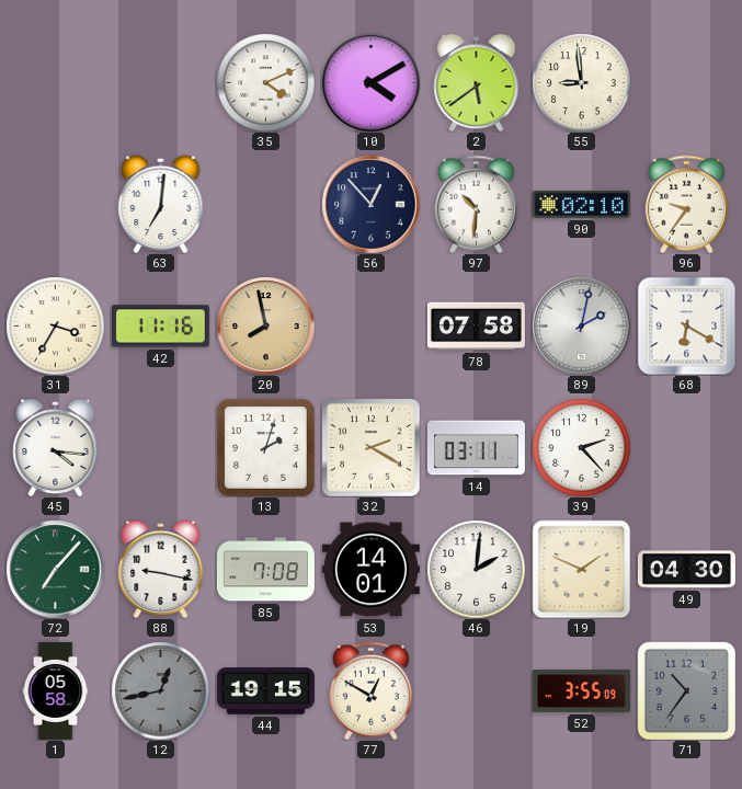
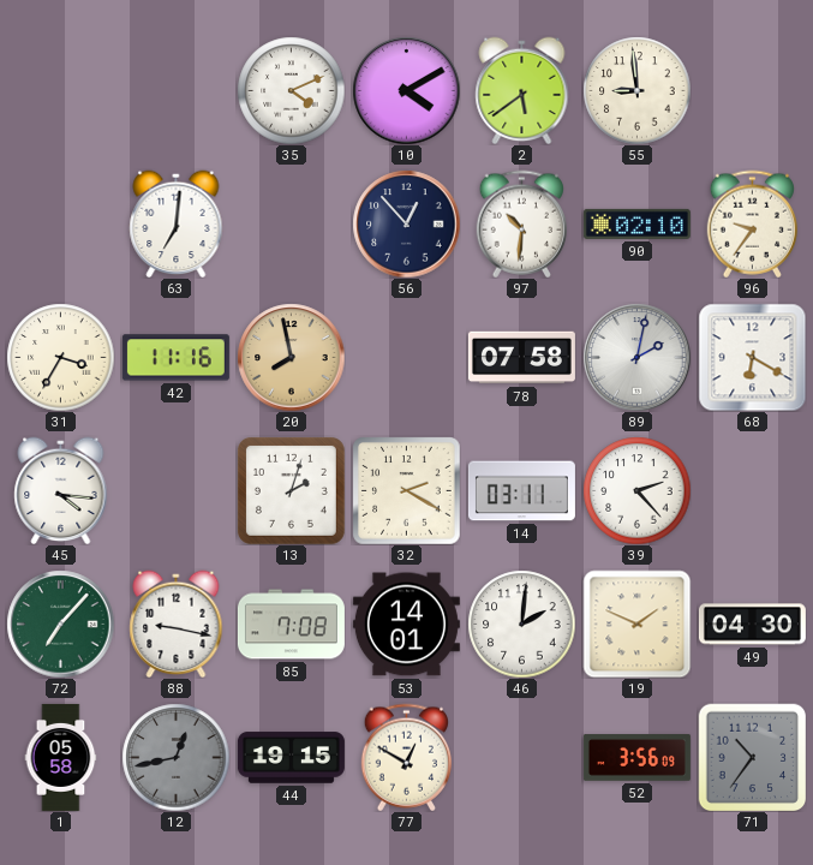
52: 3:55 -> 3:56 (636, 758)
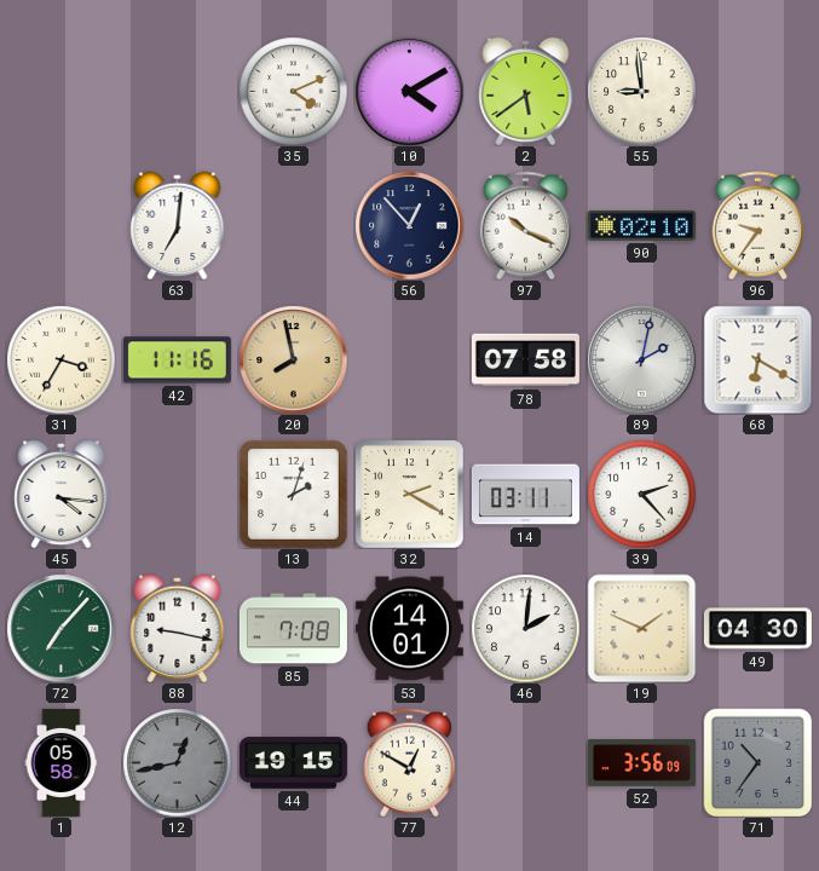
97: 10:31 -> 10:19 (525, 225)
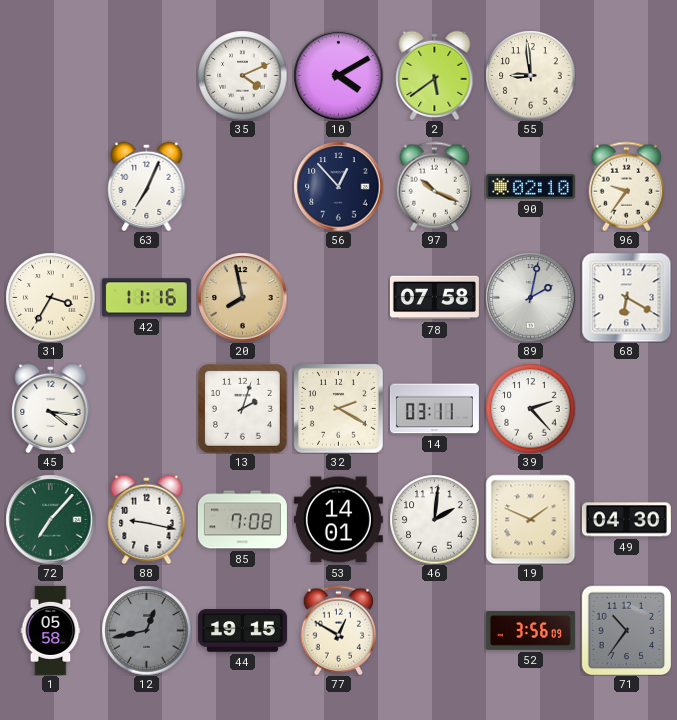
63: 7:01 -> 7:04 (147, 186)
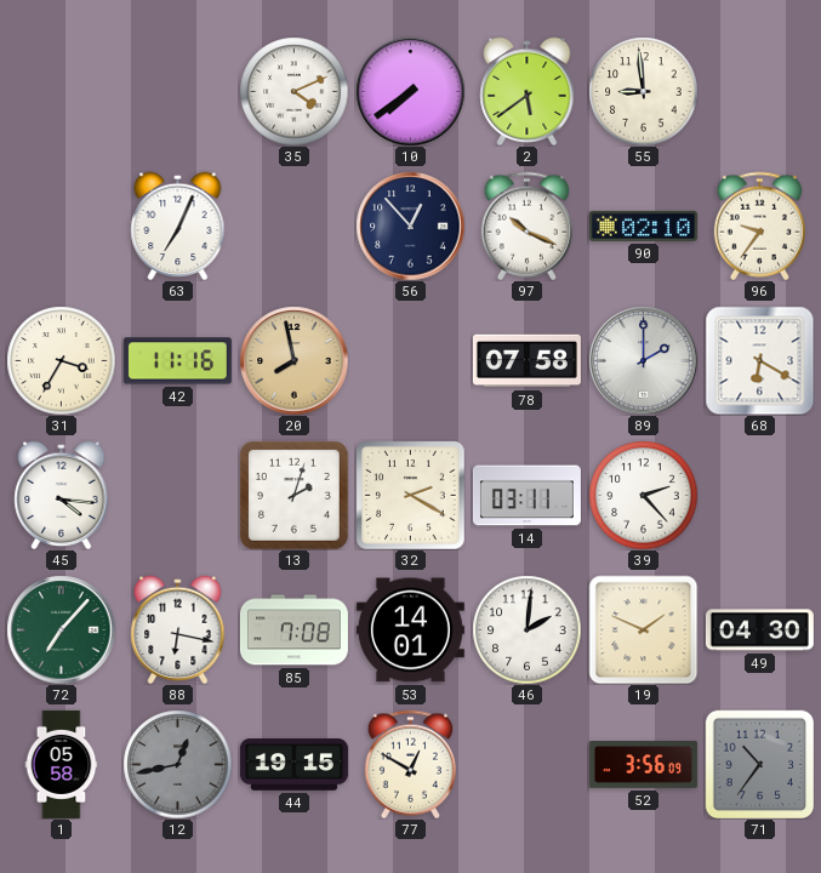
10: 4:10 -> 7:39 (410, 91)
89: 2:02 -> 2:00 (643, 360)
88: 9:17 -> 6:17 (178, 629)
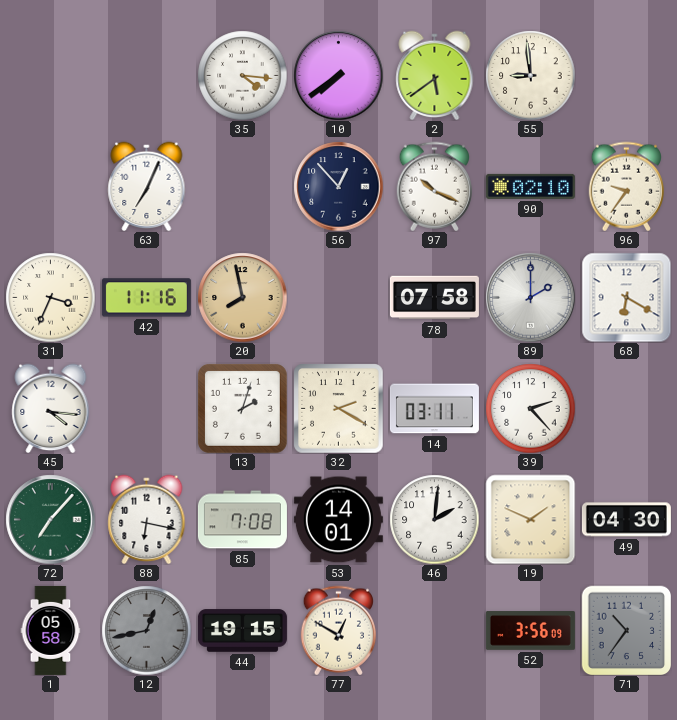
35: 4:11 -> 4:16 (242, 75)
31: 3:35 -> 3:34 (50, 297)
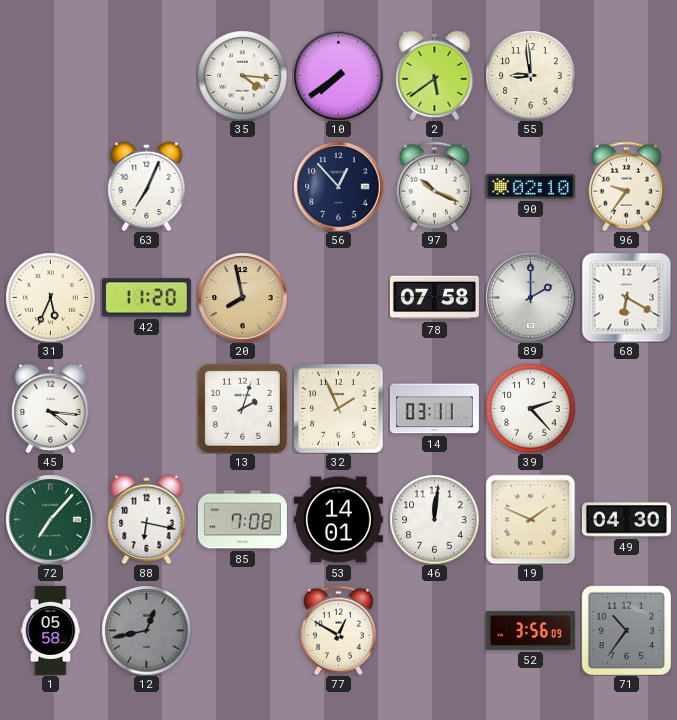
31: 3:34 -> 5:34 (50, 297)
42: 11:16 -> 11:20 (146, 298)
32: 2:20 -> 1:56 (338, 408)
46: 2:01 -> 12:01 (434, 519)
44: 19:15 -> none (242, 631)
